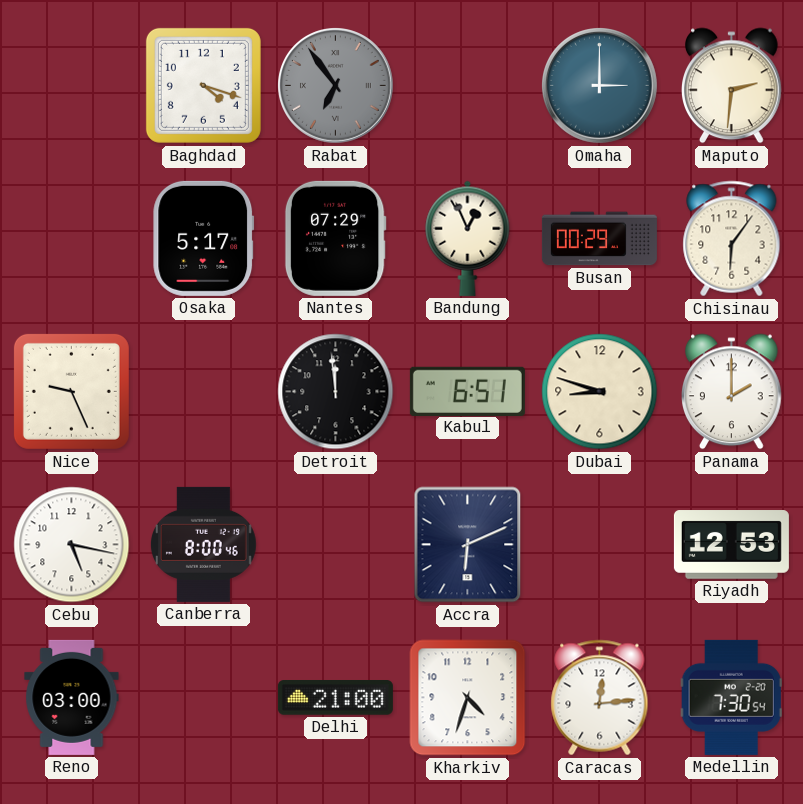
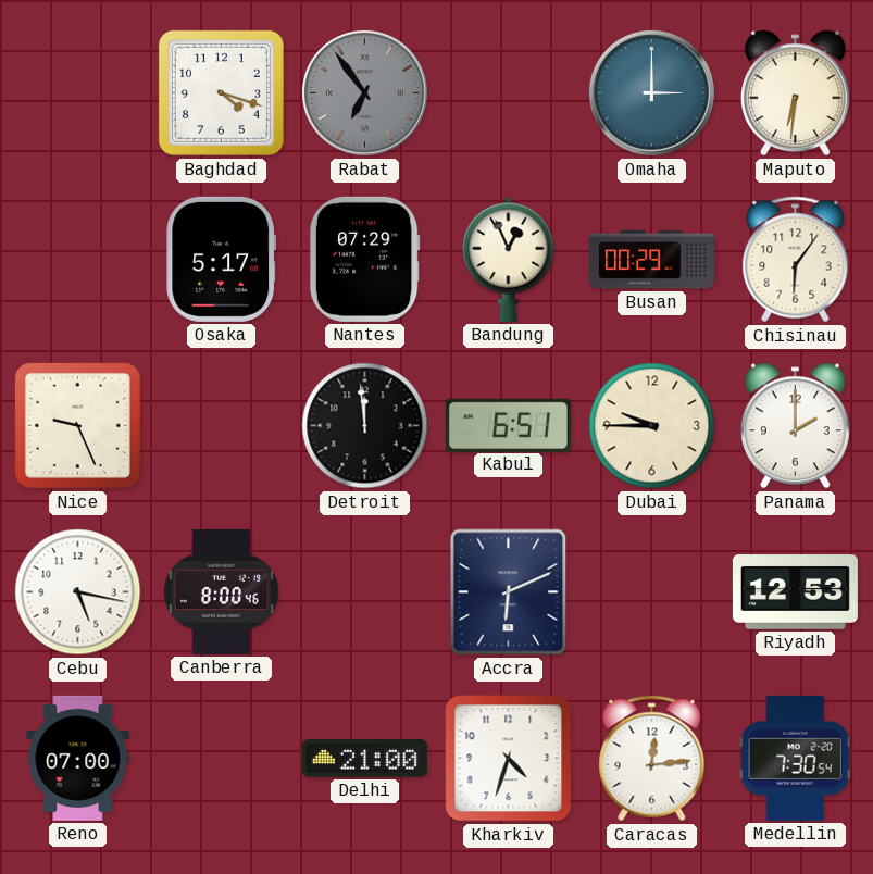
Maputo: 2:31 -> 6:31 (796, 93)
Dubai: 8:48 -> 9:45 (652, 426)
Reno: 03:00 -> 07:00 (78, 758)
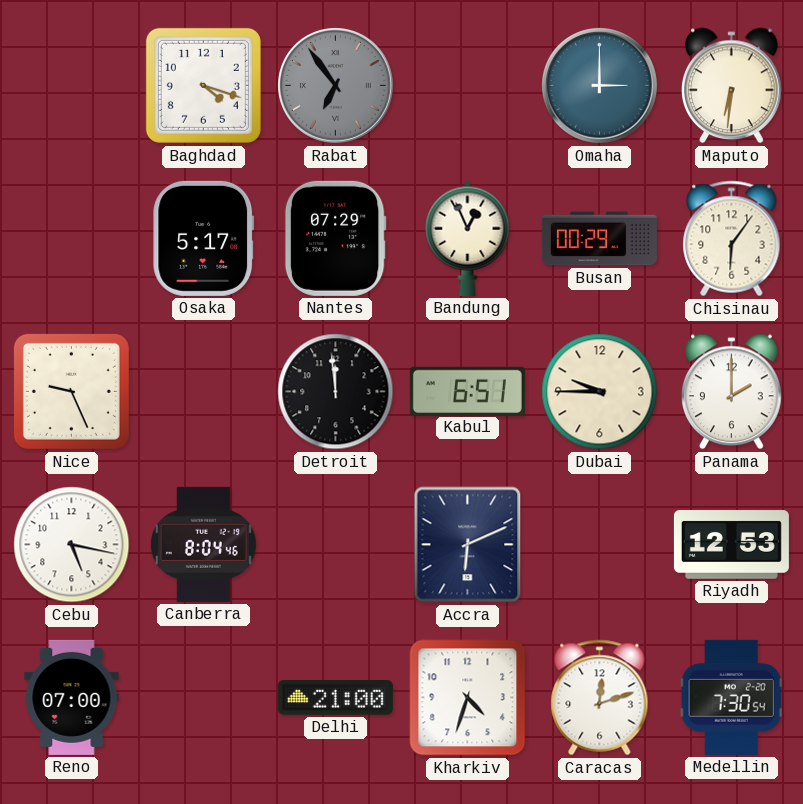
Canberra: 8:00 -> 8:04 (203, 544)
Caracas: 12:14 -> 12:12 (600, 698)
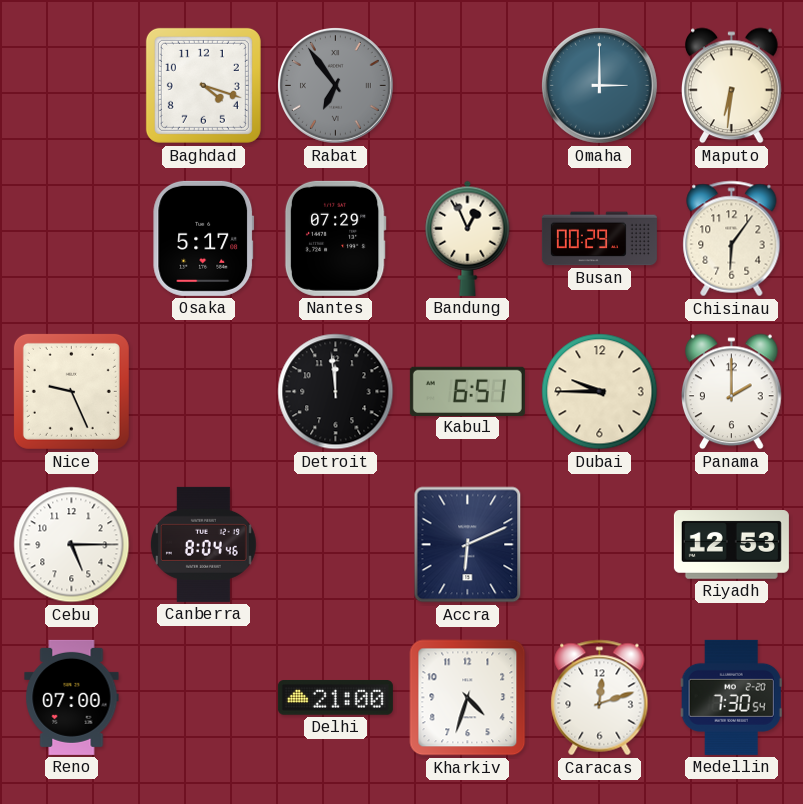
Cebu: 5:17 -> 5:15 (72, 545)
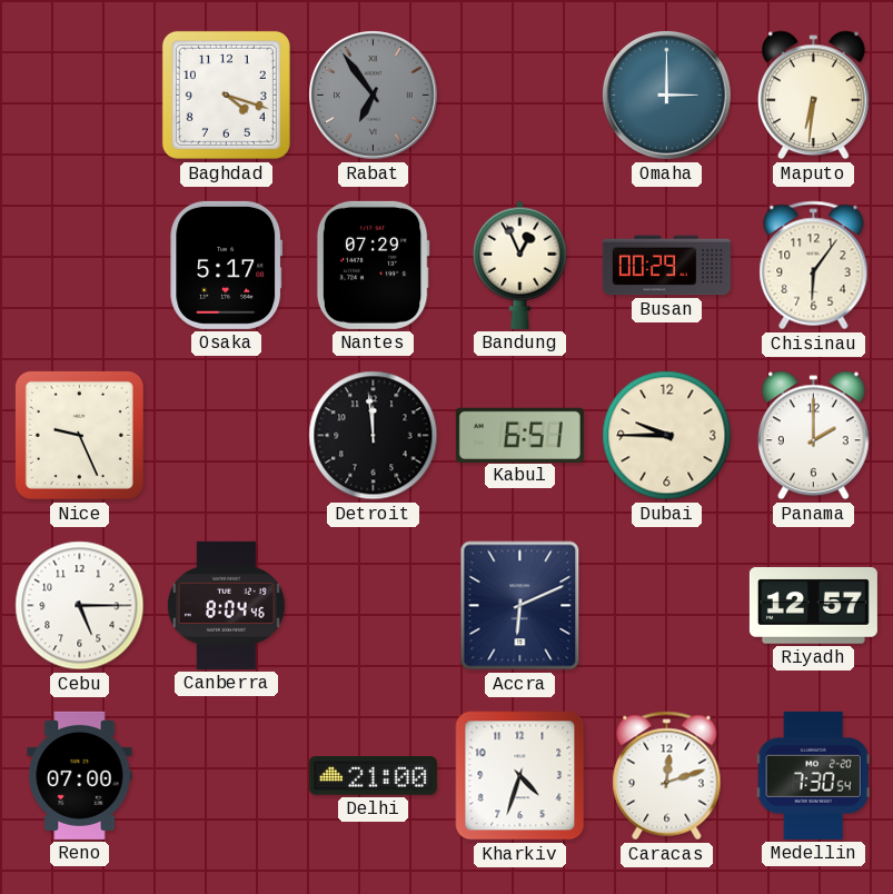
Riyadh: 12:53 -> 12:57 (813, 606)
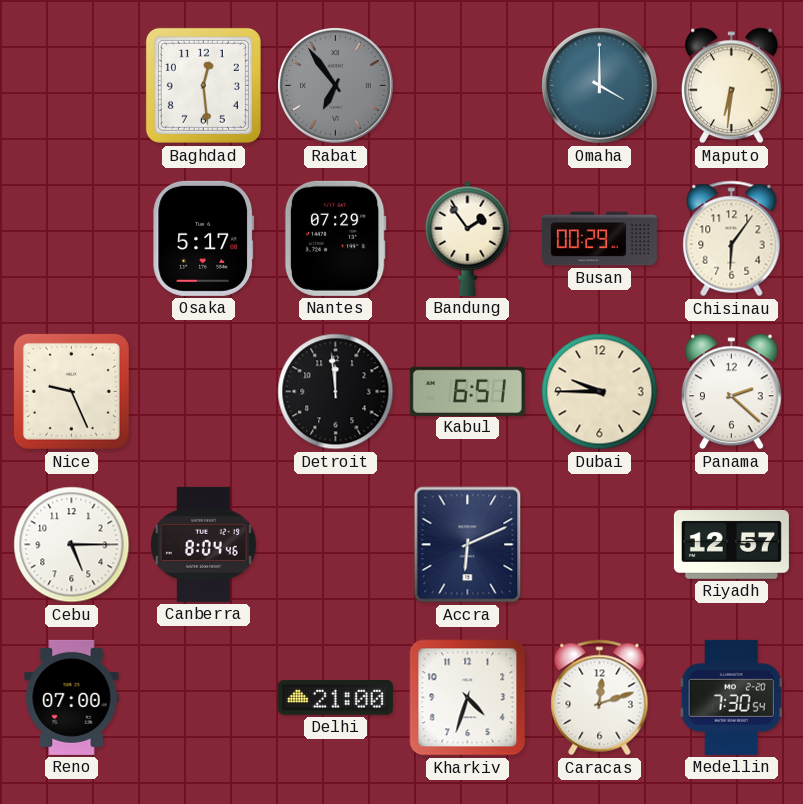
Baghdad: 4:18 -> 12:29 (203, 85)
Omaha: 3:00 -> 4:00 (600, 86)
Bandung: 12:56 -> 1:54 (468, 238)
Panama: 2:00 -> 2:22 (732, 392)
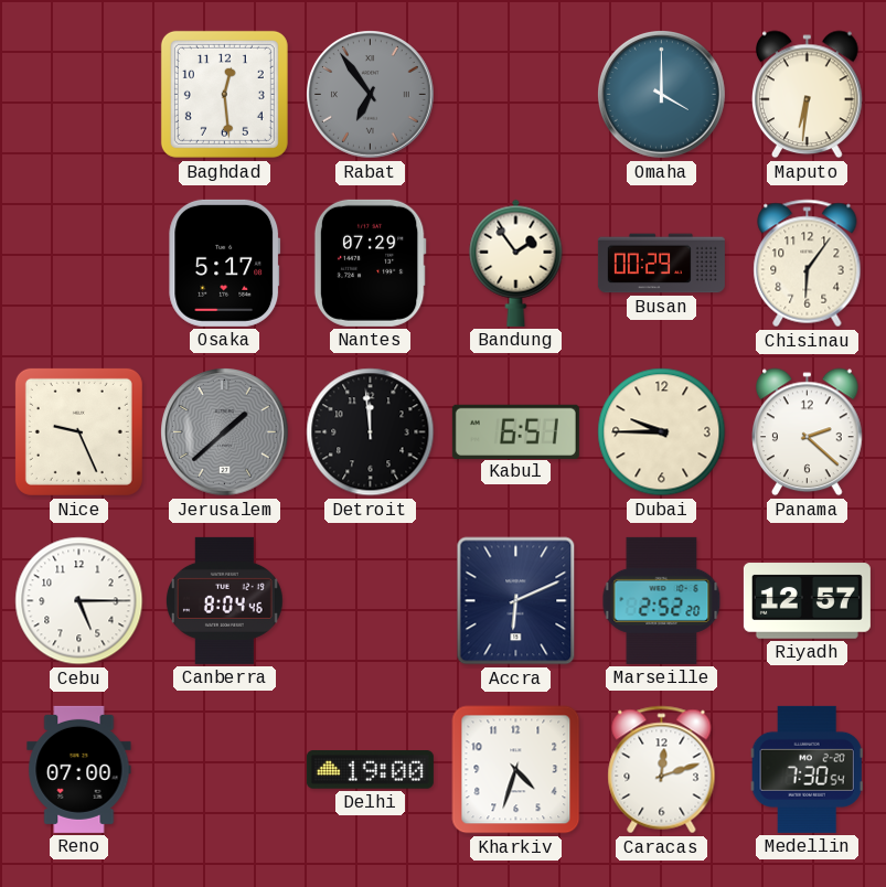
Jerusalem: none -> 1:38 (225, 432)
Marseille: none -> 2:52 (662, 600)
Delhi: 21:00 -> 19:00 (370, 770)
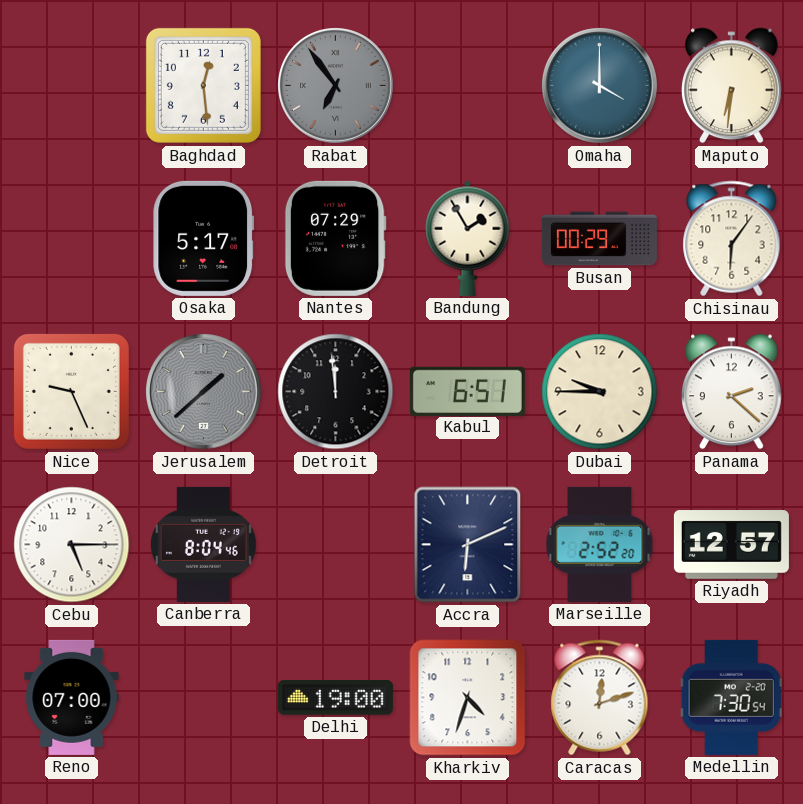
Bandung: 1:54 -> 1:55 (468, 238)
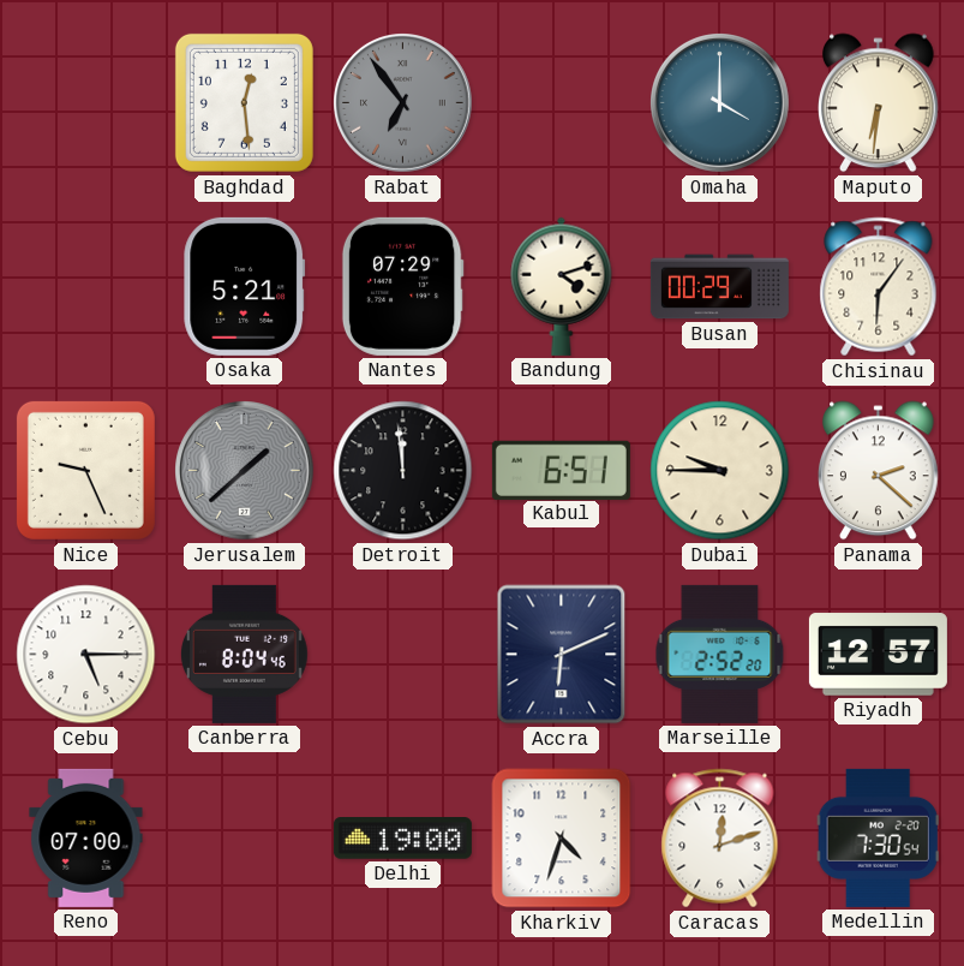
Osaka: 5:17 -> 5:21 (245, 286)
Bandung: 1:55 -> 4:12 (562, 286)
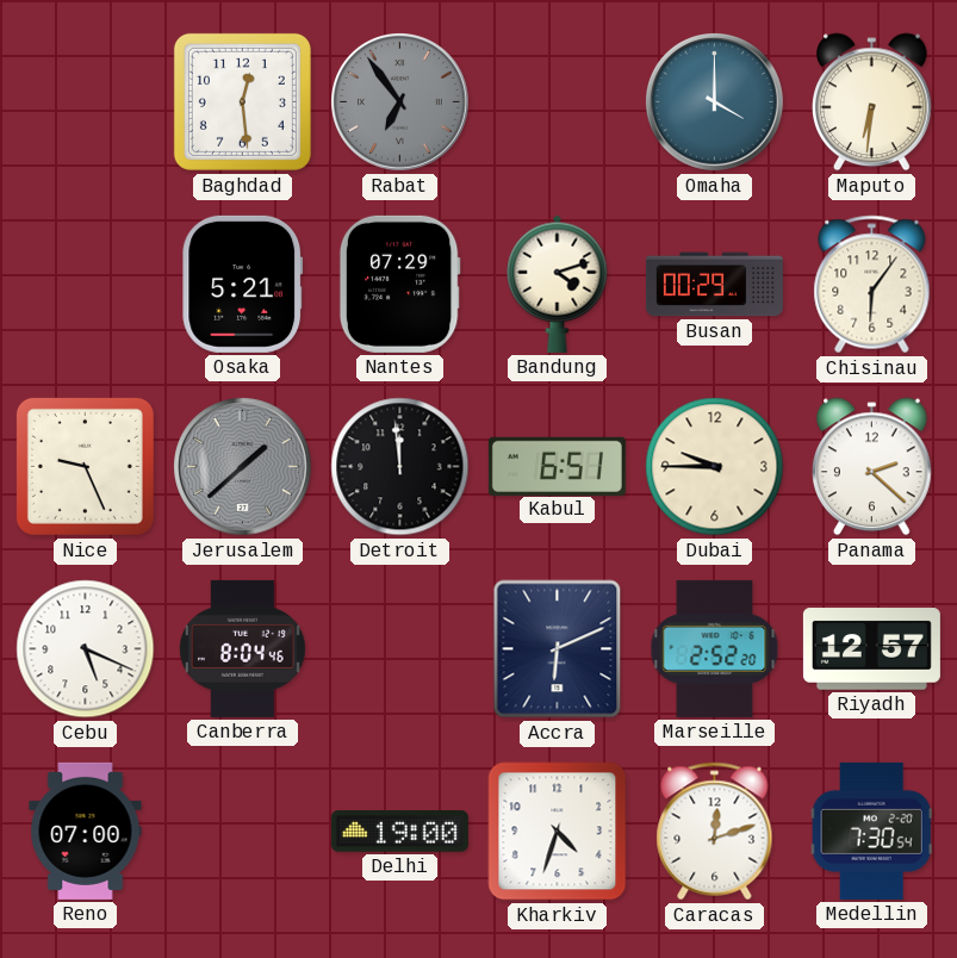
Cebu: 5:15 -> 5:19 (86, 649)
